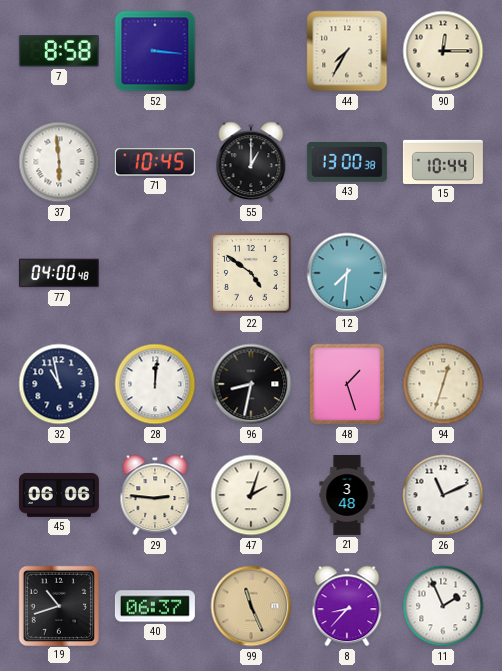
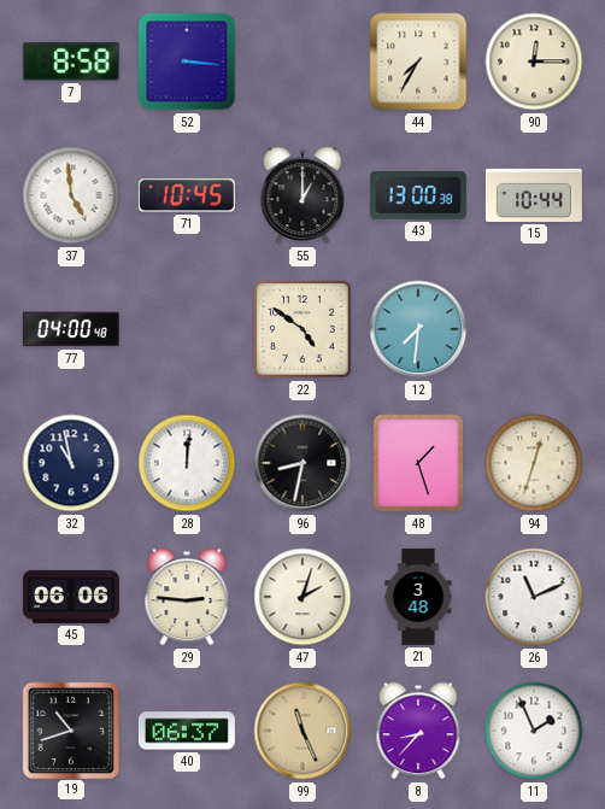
37: 5:59 -> 4:59 (71, 195)
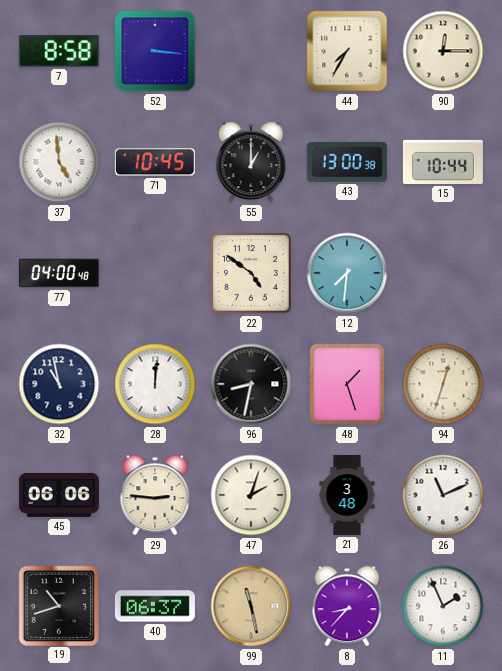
99: 11:26 -> 11:28 (251, 606)
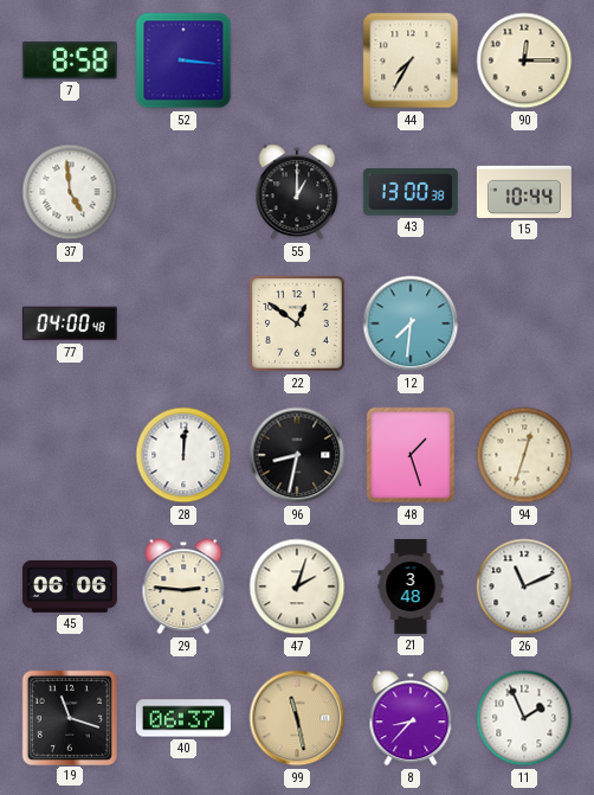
71: 10:45 -> none (155, 162)
22: 4:51 -> 12:51 (298, 325)
32: 10:58 -> none (59, 384)
19: 10:42 -> 11:18 (69, 717)
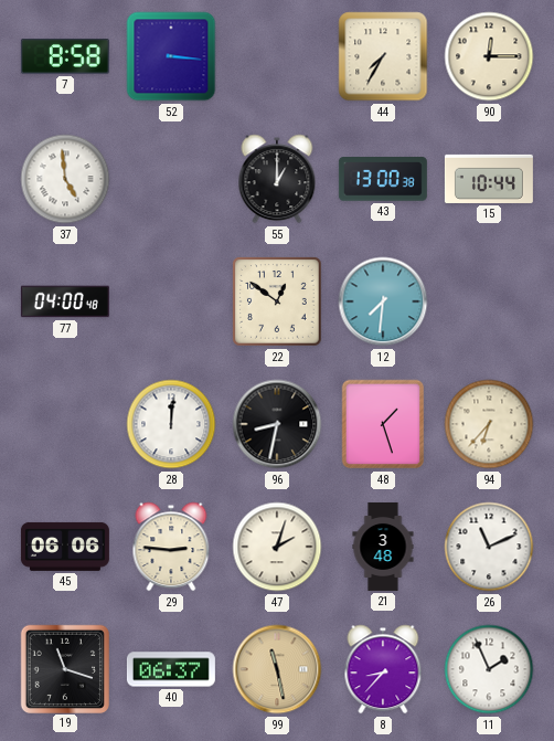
94: 12:33 -> 6:37 (489, 424)
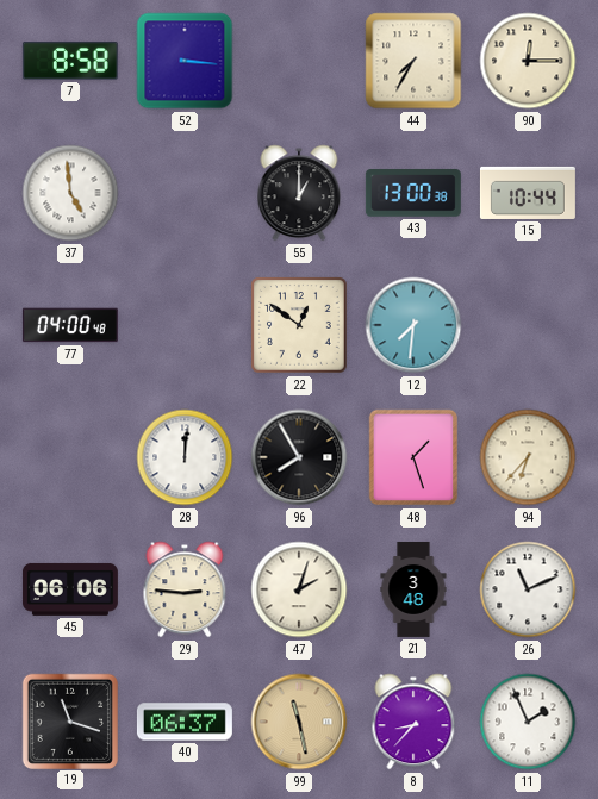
96: 8:32 -> 7:55 (299, 457)
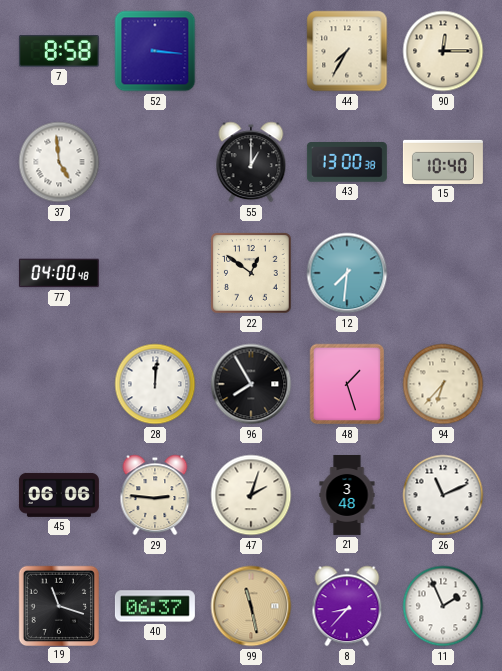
15: 10:44 -> 10:40 (443, 162)
